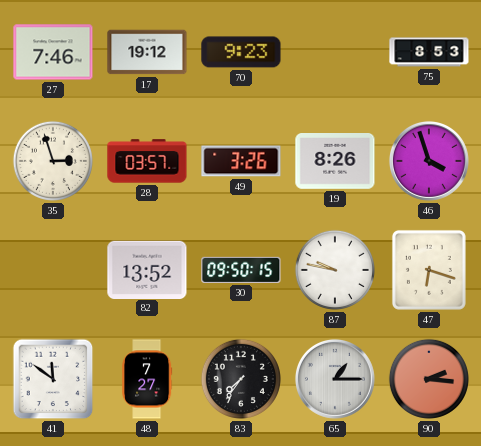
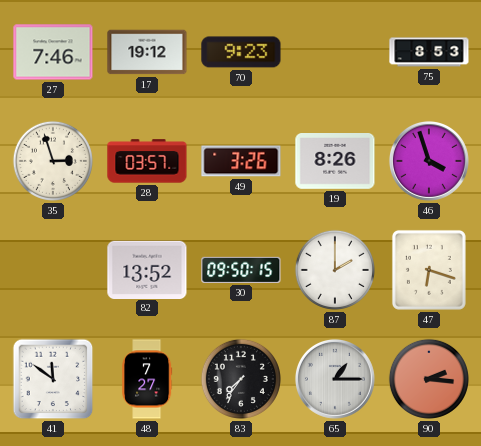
87: 9:47 -> 2:00 (335, 270)
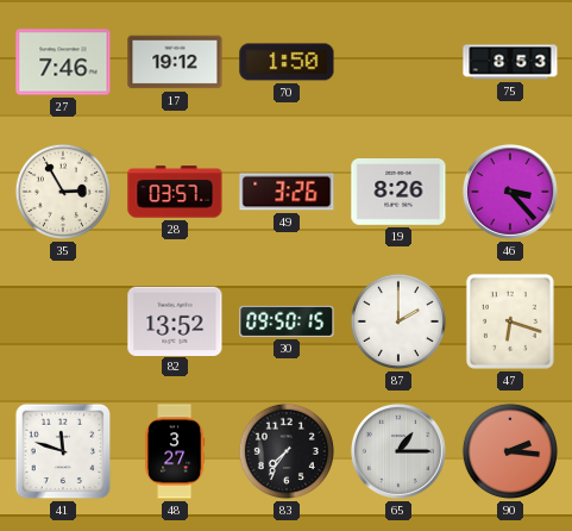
70: 9:23 -> 1:50 (287, 62)
35: 2:57 -> 2:55 (63, 192)
46: 3:57 -> 3:23 (510, 192)
41: 11:51 -> 11:48 (63, 451)
48: 7:27 -> 3:27 (175, 451)
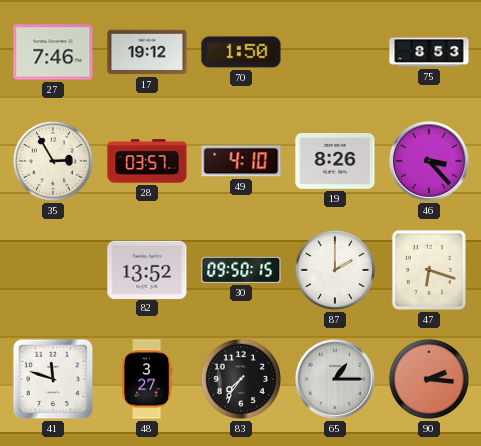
49: 3:26 -> 4:10 (241, 161)
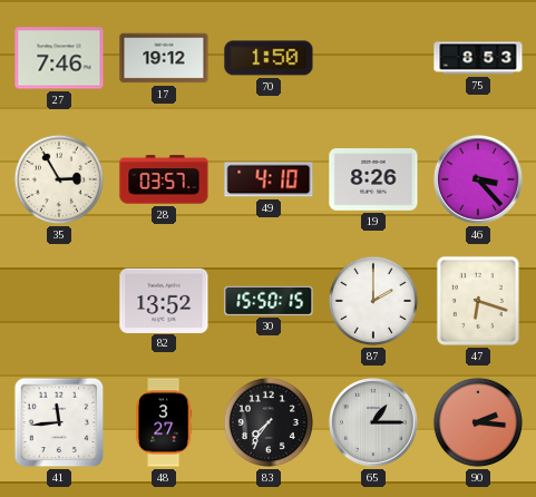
30: 09:50 -> 15:50 (269, 301)
41: 11:48 -> 11:44 (59, 422)
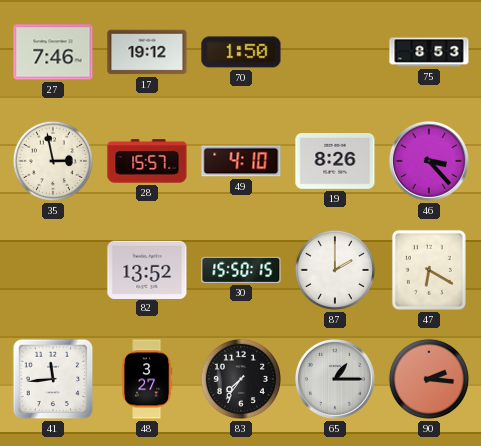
35: 2:55 -> 2:58 (53, 161)
28: 03:57 -> 15:57 (147, 161)
47: 6:18 -> 6:20 (429, 270)
